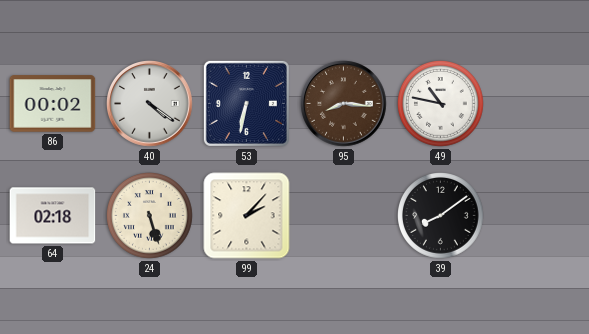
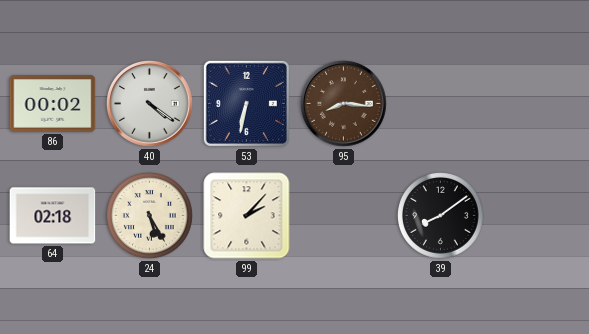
49: 10:47 -> none (441, 104)
24: 5:27 -> 5:25 (150, 216)
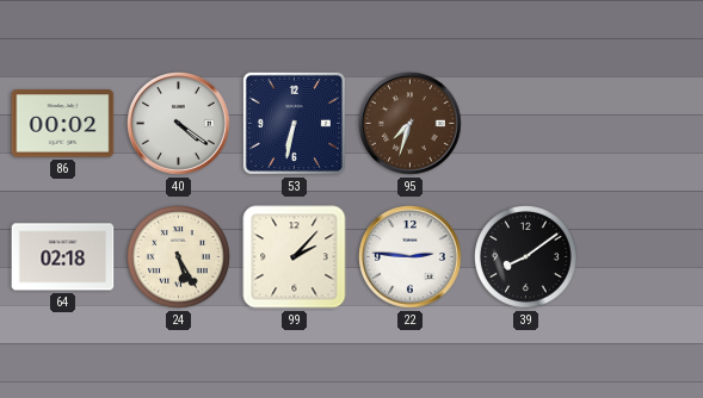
95: 8:16 -> 7:33 (411, 124)
22: none -> 2:46 (411, 257)
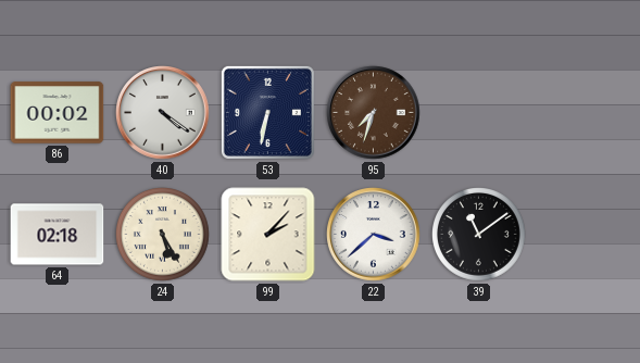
22: 2:46 -> 3:38 (374, 235)
39: 8:09 -> 11:09 (479, 235)
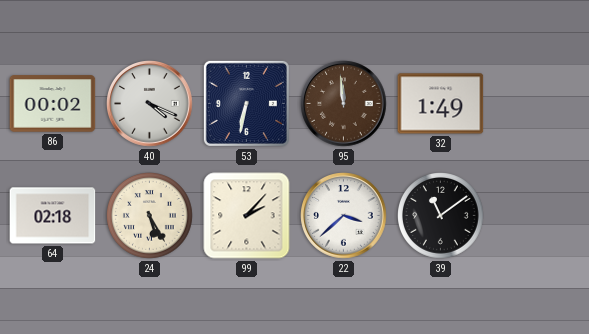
40: 4:21 -> 4:19 (150, 104)
95: 7:33 -> 11:59 (344, 104)
32: none -> 1:49 (441, 104)
